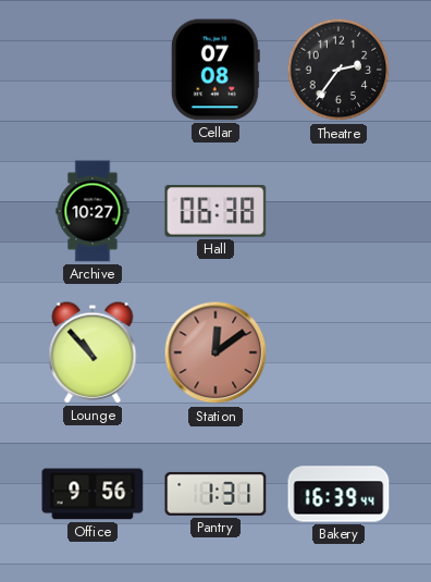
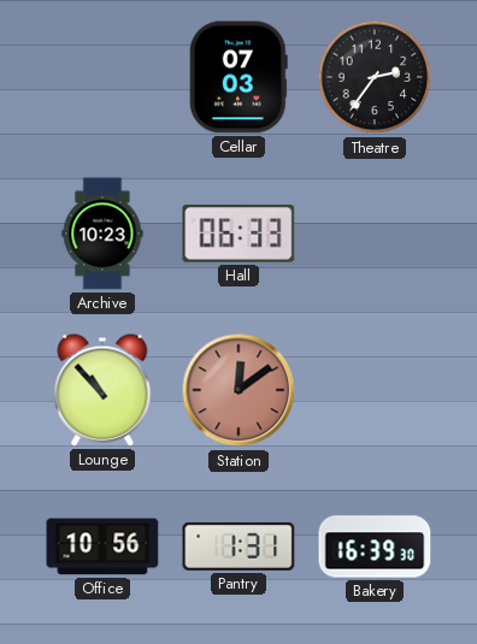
Cellar: 07:08 -> 07:03 (238, 77)
Archive: 10:27 -> 10:23 (102, 234)
Hall: 06:38 -> 06:33 (238, 234)
Office: 9:56 -> 10:56 (102, 546)
Bakery: 16:39:44 -> 16:39:30 (375, 546)
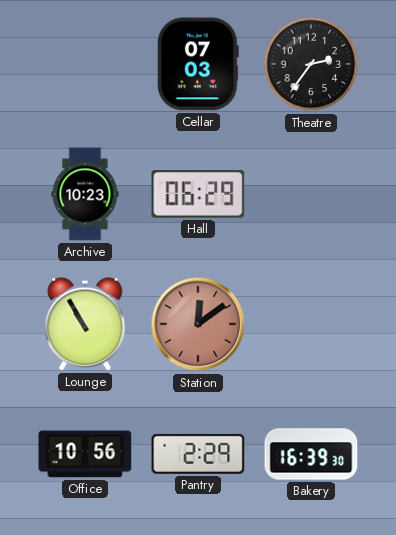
Hall: 06:33 -> 06:29 (198, 194)
Lounge: 10:53 -> 10:55 (85, 324)
Pantry: 1:31 -> 2:29 (198, 454)
